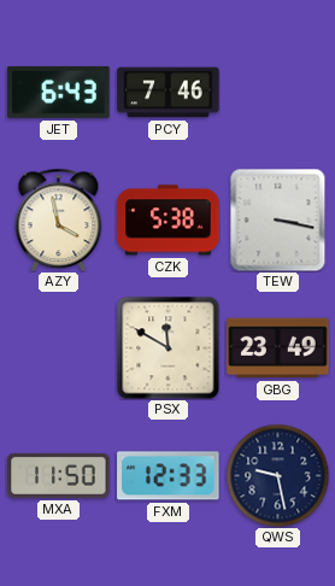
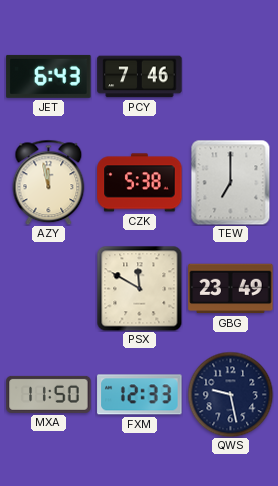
AZY: 3:58 -> 11:58 (49, 182)
TEW: 3:17 -> 7:00 (231, 182)
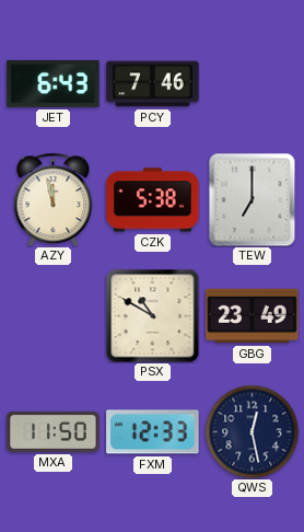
PSX: 11:50 -> 10:50 (152, 315)
QWS: 9:28 -> 12:28 (252, 431)
